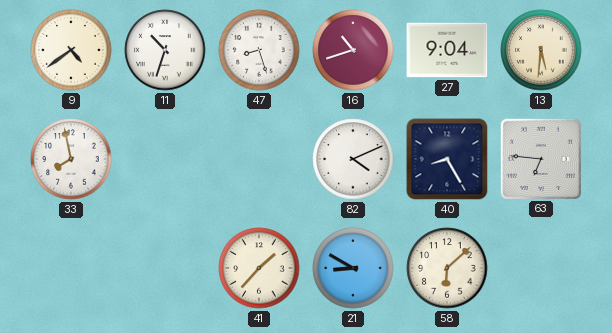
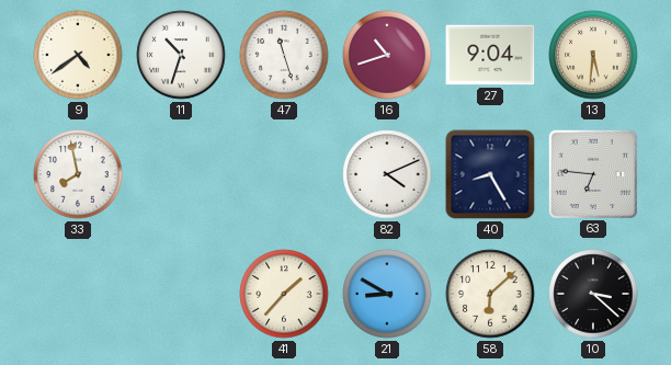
47: 8:27 -> 11:27 (284, 55)
10: none -> 3:22 (593, 294)
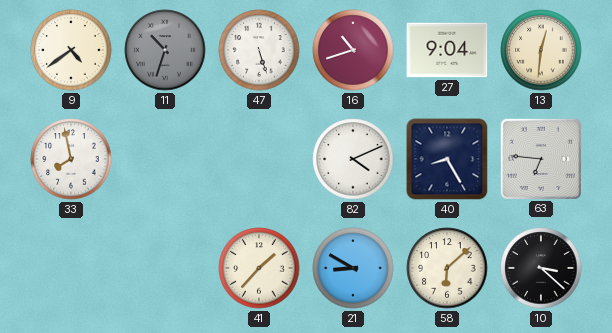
11 dial: white -> grey (165, 50)
47: 11:27 -> 5:27 (259, 50)
13: 5:31 -> 12:31 (541, 50)
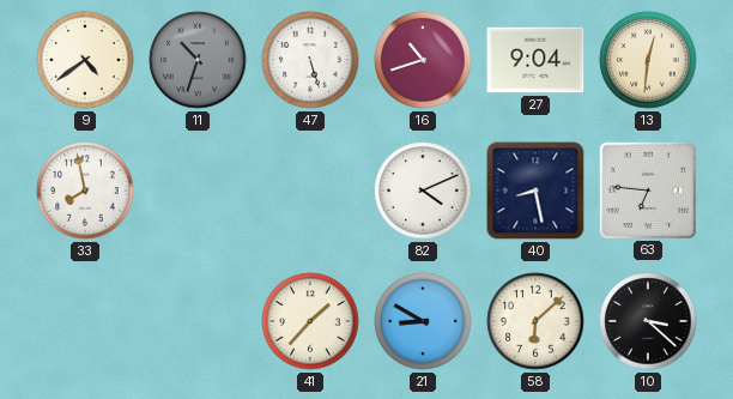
40: 8:25 -> 8:28 (535, 191)
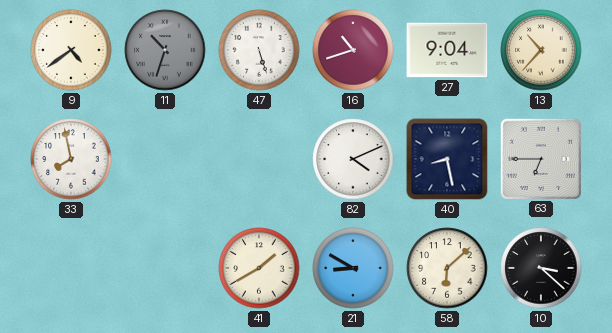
13: 12:31 -> 10:37 (541, 50)
63: 6:46 -> 6:45 (540, 158)
41: 1:37 -> 1:40 (259, 268)
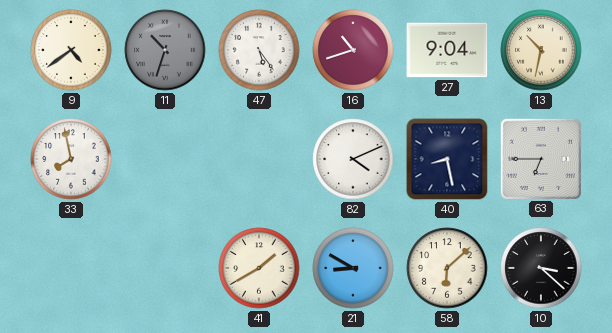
47: 5:27 -> 5:24 (259, 50)
13: 10:37 -> 10:32 (541, 50)
